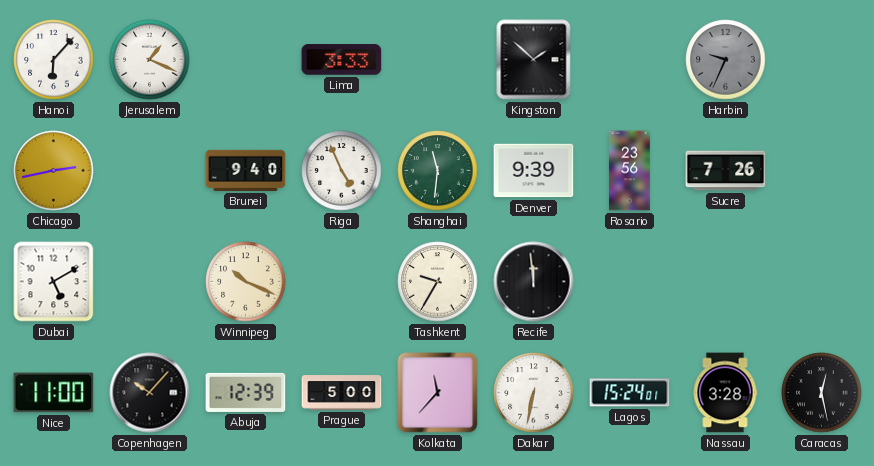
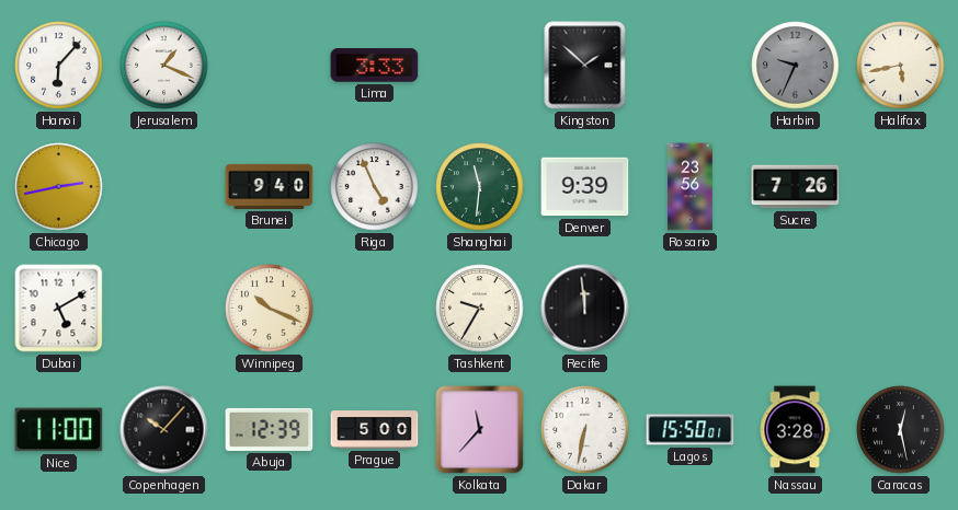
Halifax: none -> 5:43 (901, 66)
Lagos: 15:24 -> 15:50 (691, 430)
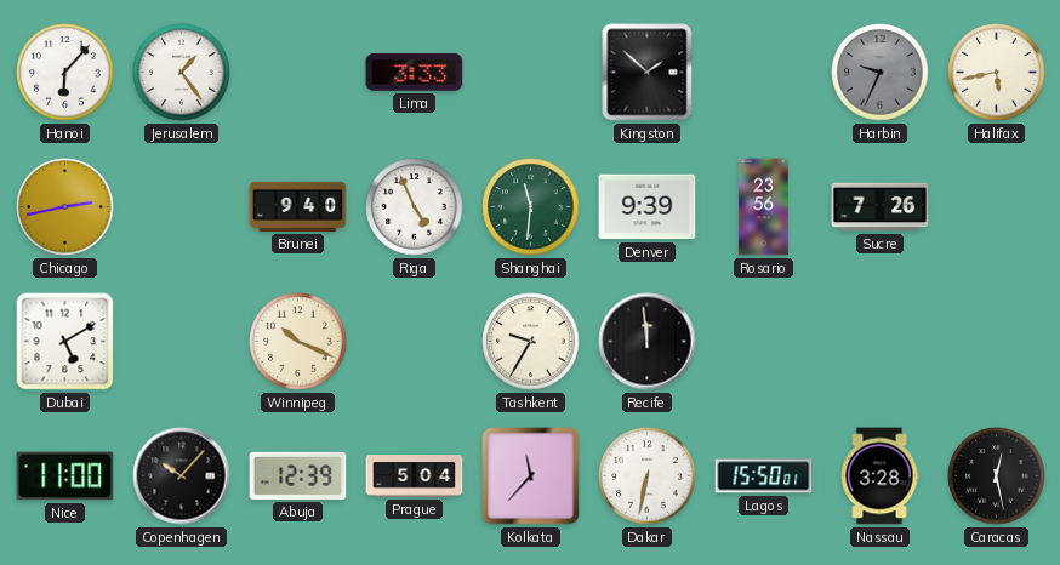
Jerusalem: 1:19 -> 1:24 (182, 73)
Prague: 5:00 -> 5:04 (415, 476)
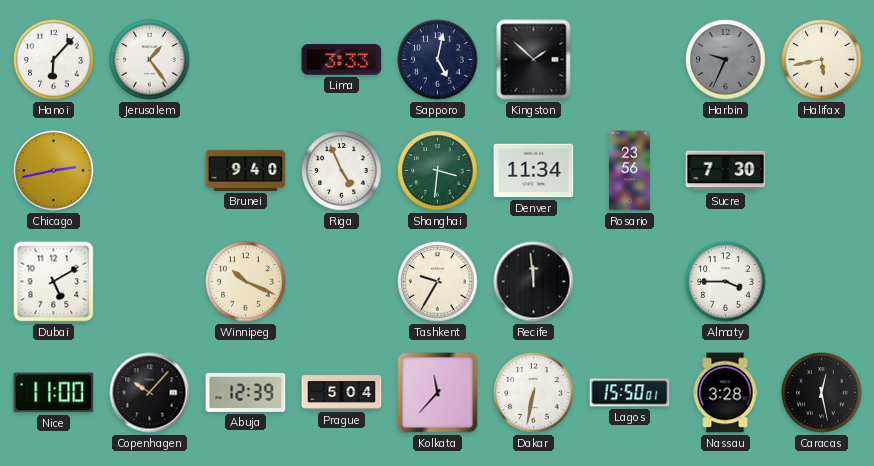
Sapporo: none -> 5:02 (438, 60)
Shanghai: 11:31 -> 3:31 (438, 171)
Denver: 9:39 -> 11:34 (534, 171)
Sucre: 7:26 -> 7:30 (726, 171)
Almaty: none -> 3:45 (726, 282)
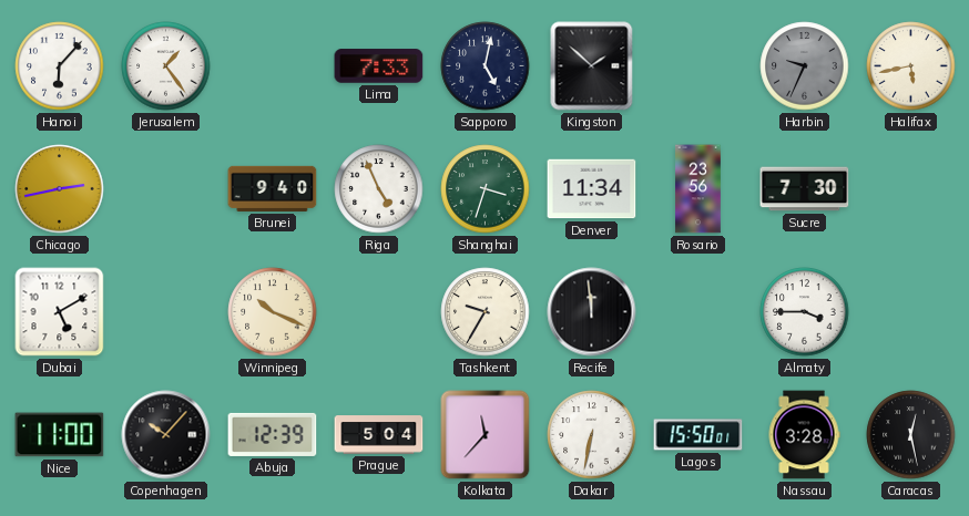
Lima: 3:33 -> 7:33 (379, 66)
Shanghai: 3:31 -> 3:33 (486, 189)
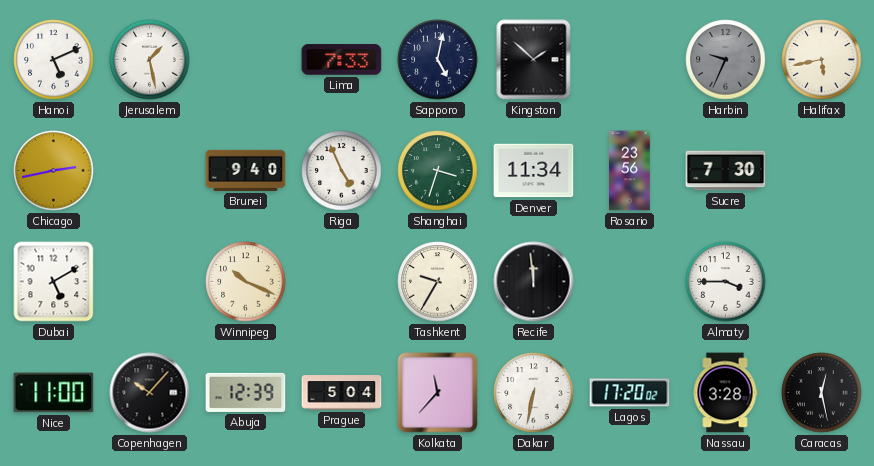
Hanoi: 6:07 -> 5:11 (54, 60)
Jerusalem: 1:24 -> 1:28 (150, 60)
Lagos: 15:50 -> 17:20 (630, 393)
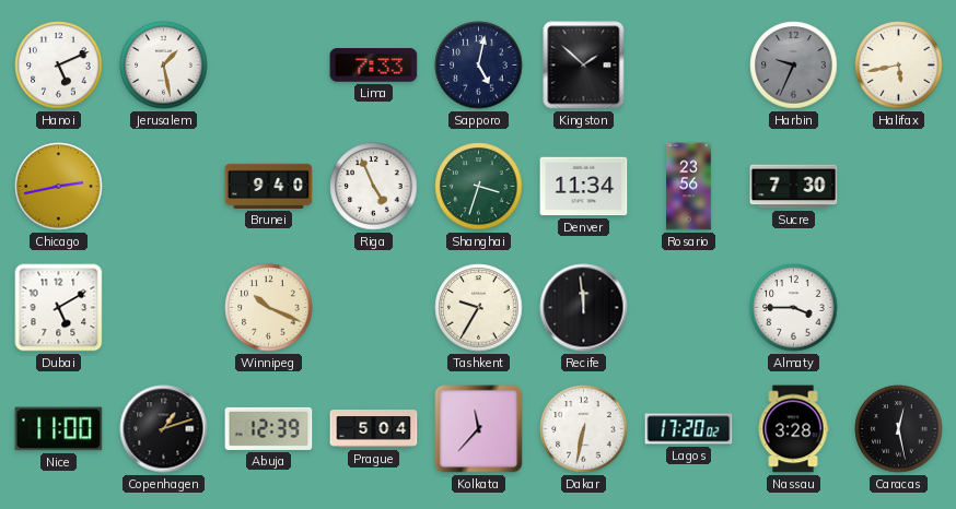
Copenhagen: 10:07 -> 1:12 (164, 429)
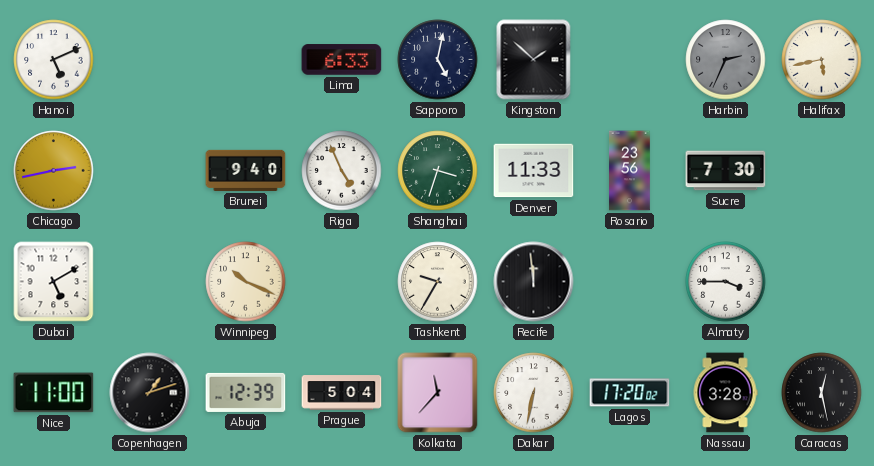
Jerusalem: 1:28 -> none (164, 66)
Lima: 7:33 -> 6:33 (342, 60)
Harbin: 9:34 -> 2:34 (726, 60)
Denver: 11:34 -> 11:33 (534, 171)
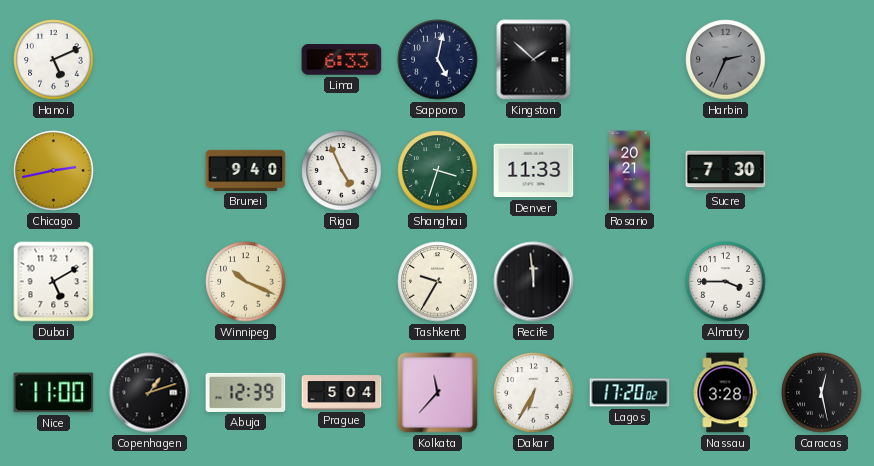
Halifax: 5:43 -> none (822, 60)
Rosario: 23:56 -> 20:21 (630, 171)
Dakar: 6:32 -> 6:35 (534, 393)
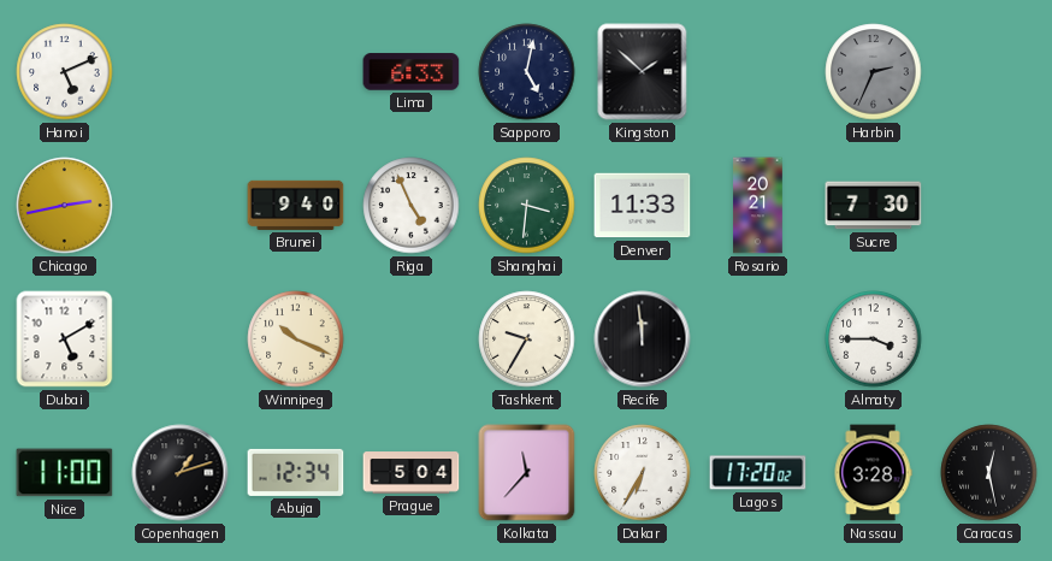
Shanghai: 3:33 -> 3:31 (527, 206)
Abuja: 12:39 -> 12:34 (296, 472)
